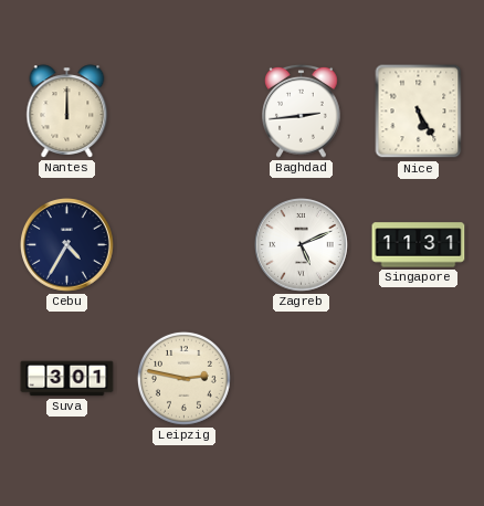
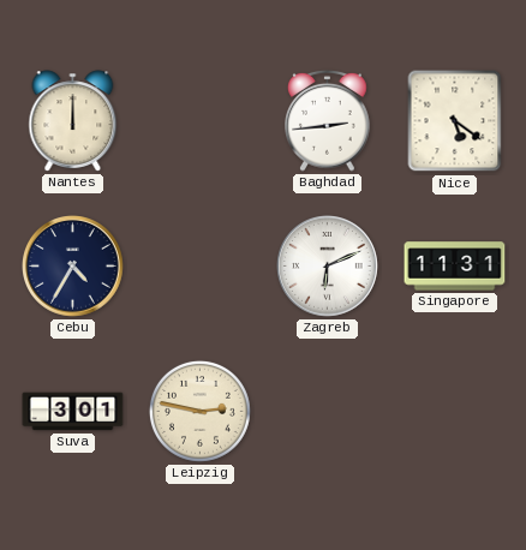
Nice: 5:25 -> 5:21 (455, 121)
Zagreb: 5:11 -> 6:11 (328, 267)
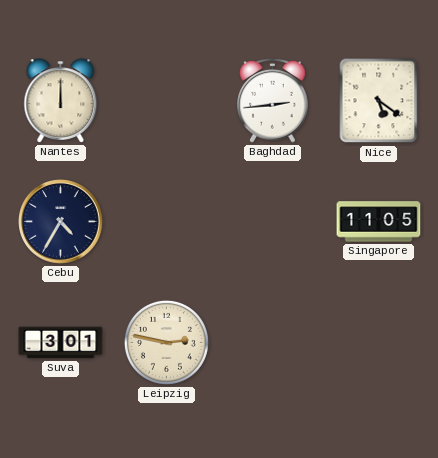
Zagreb: 6:11 -> none (328, 267)
Singapore: 11:31 -> 11:05 (379, 222)
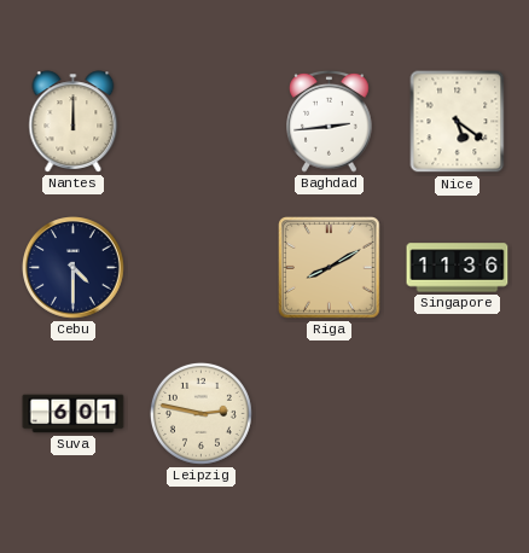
Cebu: 4:35 -> 4:30 (74, 268)
Riga: none -> 8:10 (330, 268)
Singapore: 11:05 -> 11:36 (458, 268)
Suva: 3:01 -> 6:01 (74, 414)
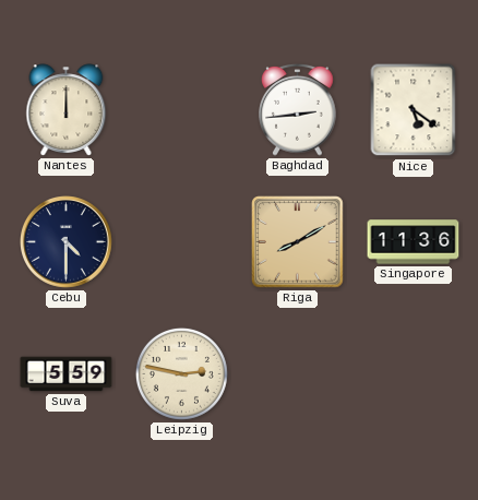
Suva: 6:01 -> 5:59 (67, 374)
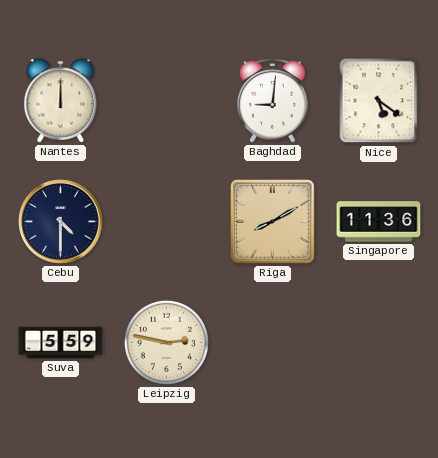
Baghdad: 2:44 -> 9:01 (273, 100)
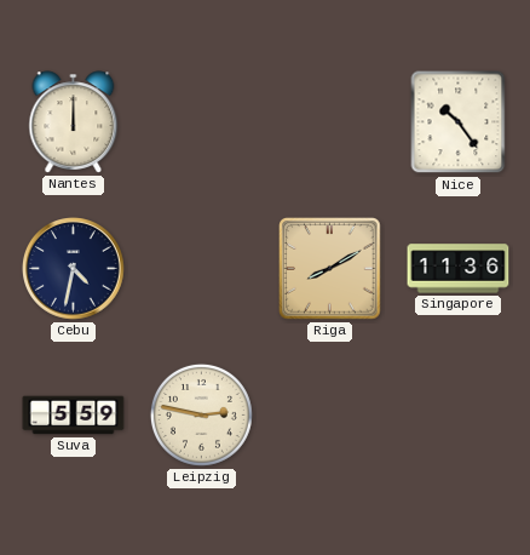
Baghdad: 9:01 -> none (273, 100)
Nice: 5:21 -> 10:24 (459, 122)
Cebu: 4:30 -> 4:32 (74, 269)
